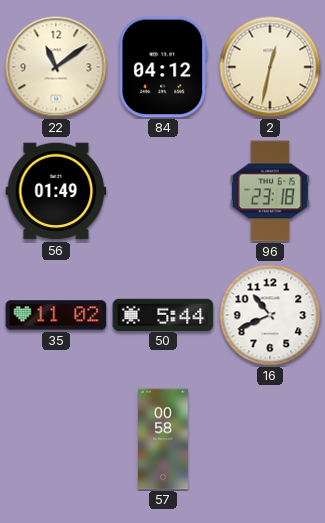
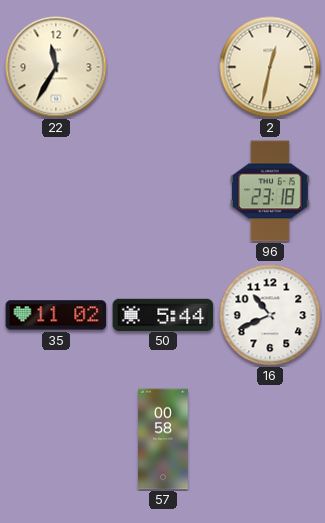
22: 11:09 -> 11:35 (56, 67)
84: 04:12 -> none (163, 67)
56: 01:49 -> none (56, 191)
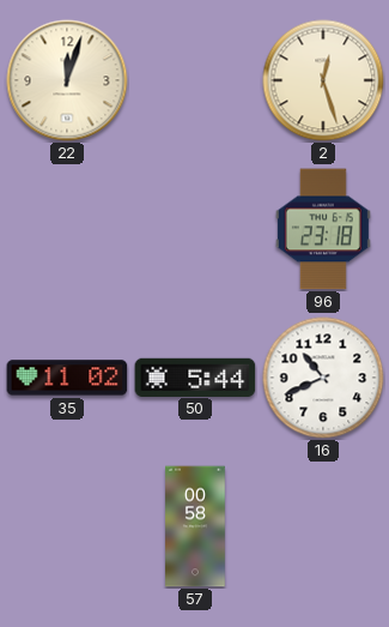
22: 11:35 -> 12:03 (67, 80)
2: 12:32 -> 12:27 (323, 80)
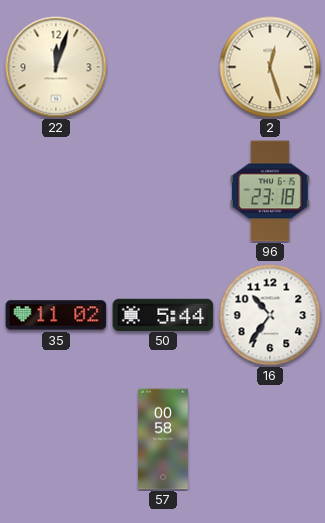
16: 10:41 -> 10:36 (270, 315)
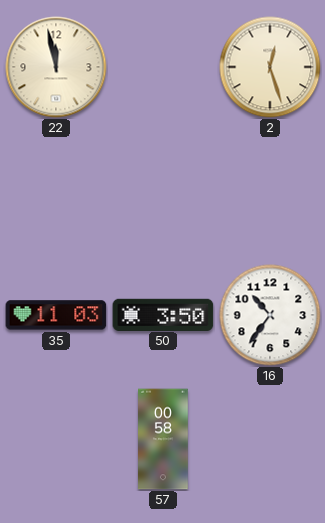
22: 12:03 -> 11:58 (56, 67)
96: 23:18 -> none (270, 191)
35: 11:02 -> 11:03 (56, 315)
50: 5:44 -> 3:50 (163, 314)
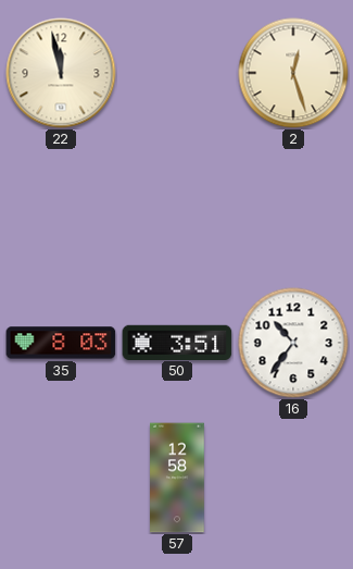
35: 11:03 -> 8:03 (61, 343)
50: 3:50 -> 3:51 (177, 342)
57: 00:58 -> 12:58 (177, 478)
